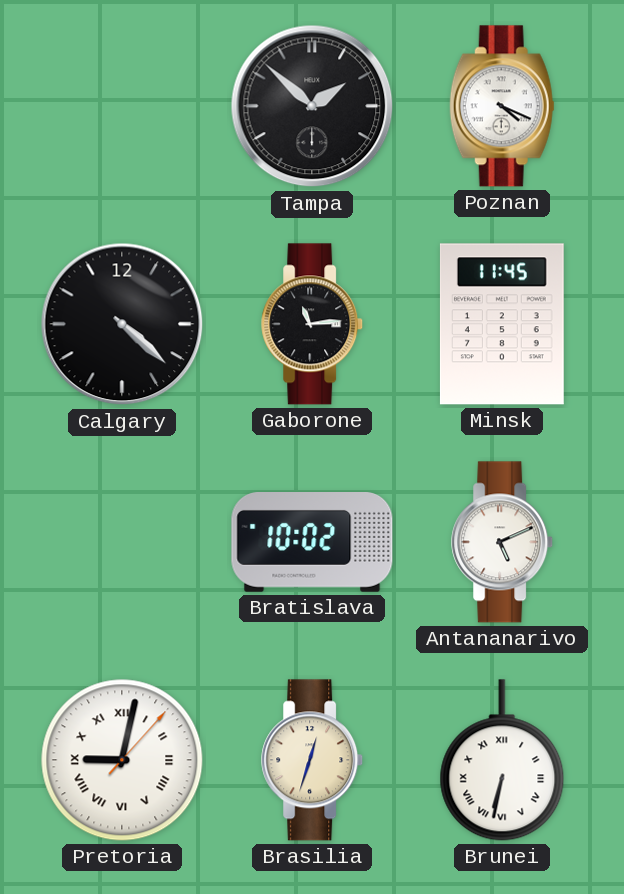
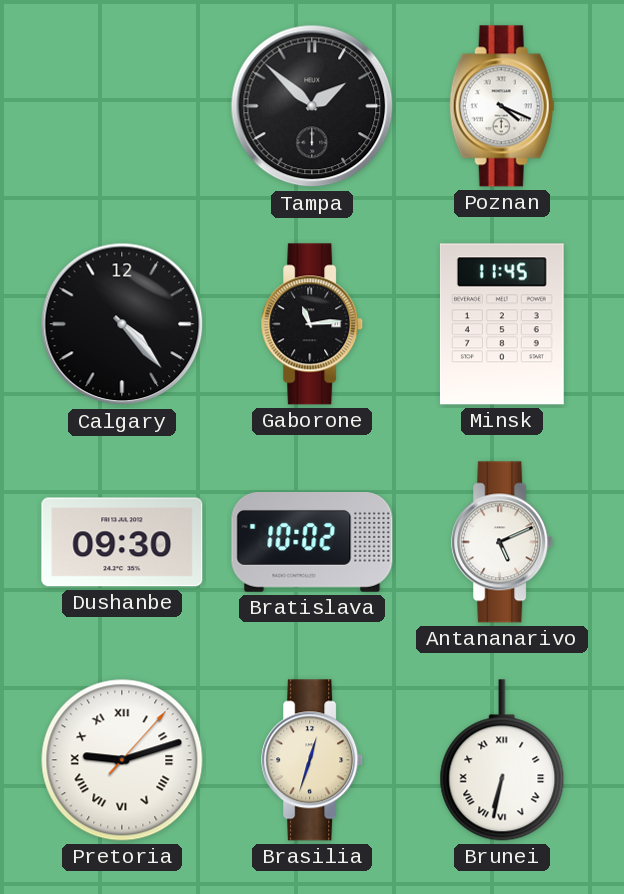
Calgary: 4:22 -> 4:23 (122, 324)
Dushanbe: none -> 09:30 (122, 542)
Pretoria: 9:02 -> 9:12 (122, 760)
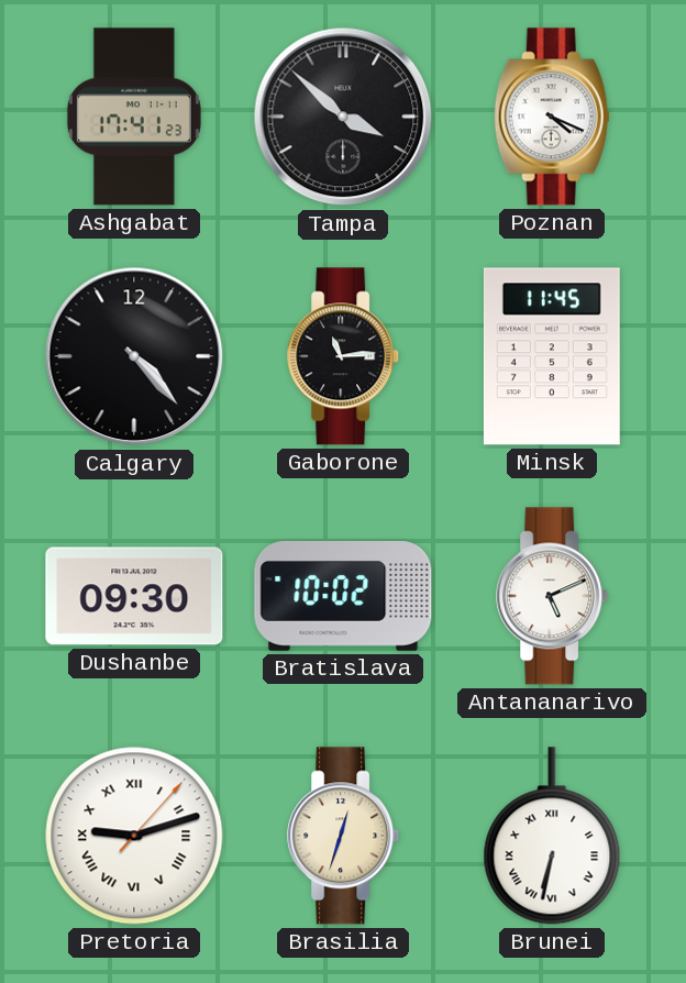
Ashgabat: none -> 17:41 (134, 117)
Tampa: 1:52 -> 3:52 (343, 117)
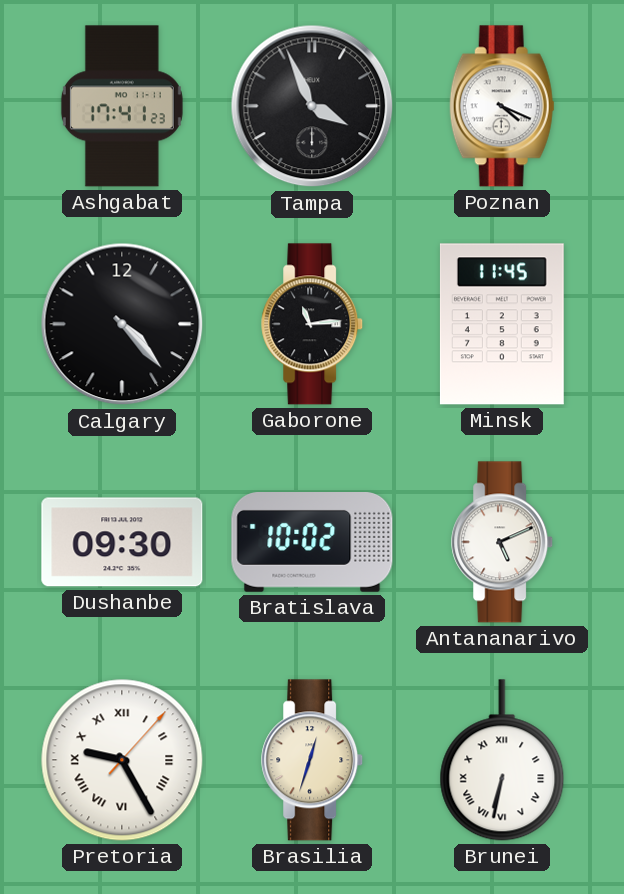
Tampa: 3:52 -> 3:56 (312, 106)
Pretoria: 9:12 -> 9:25 (122, 760)
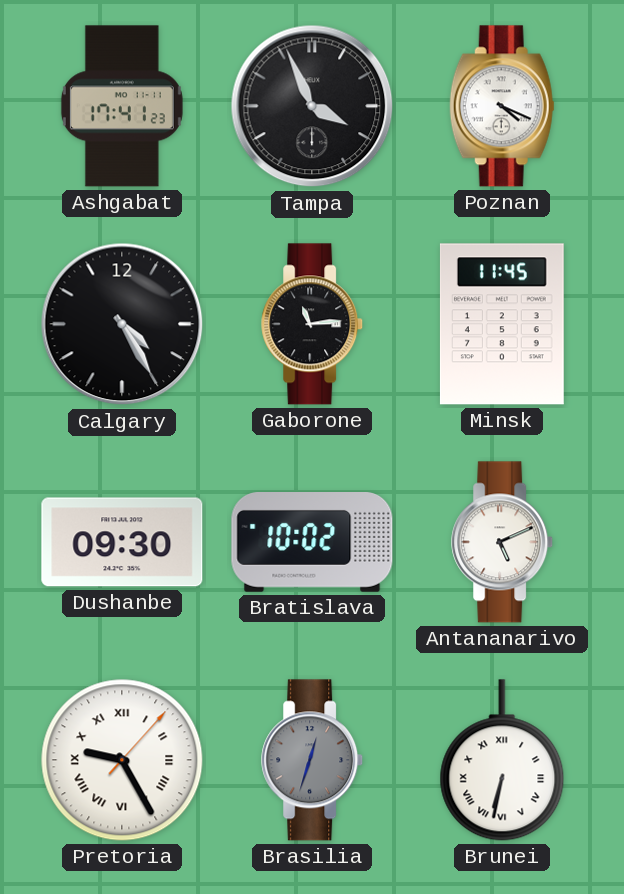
Calgary: 4:23 -> 4:25 (122, 324)
Brasilia dial: cream -> grey (313, 760)
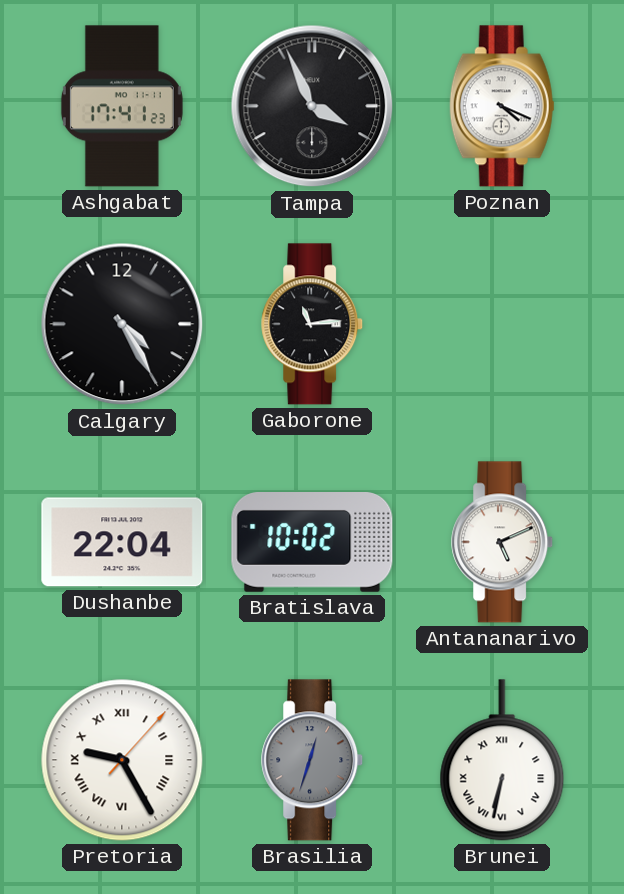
Minsk: 11:45 -> none (502, 324)
Dushanbe: 09:30 -> 22:04 (122, 542)
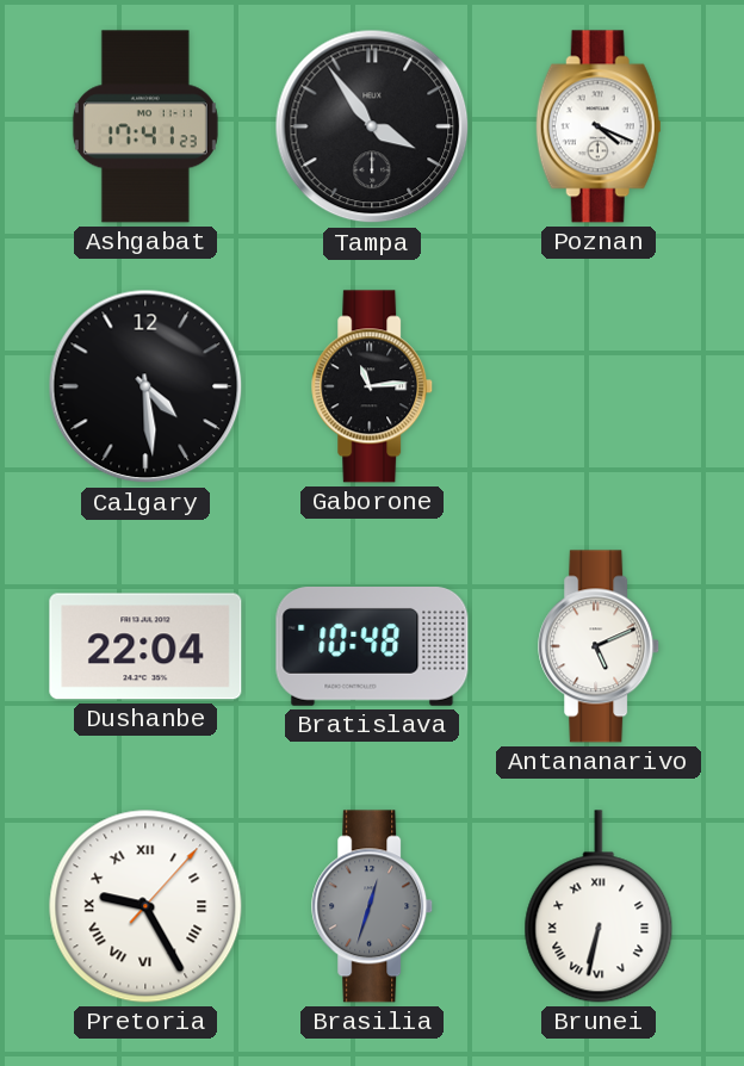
Tampa: 3:56 -> 3:54 (372, 126)
Calgary: 4:25 -> 4:29 (145, 386)
Bratislava: 10:02 -> 10:48 (372, 647)
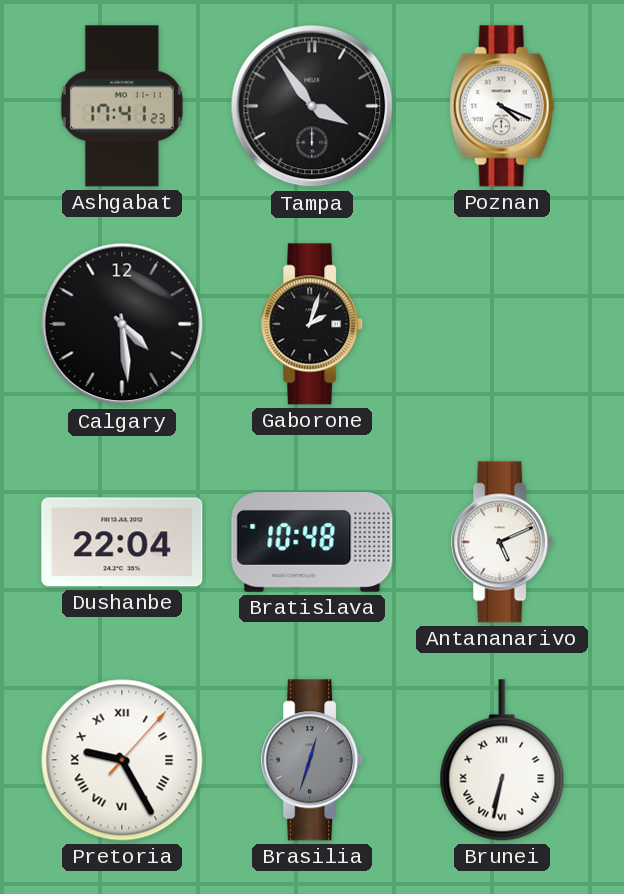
Gaborone: 11:14 -> 2:03 (313, 324)
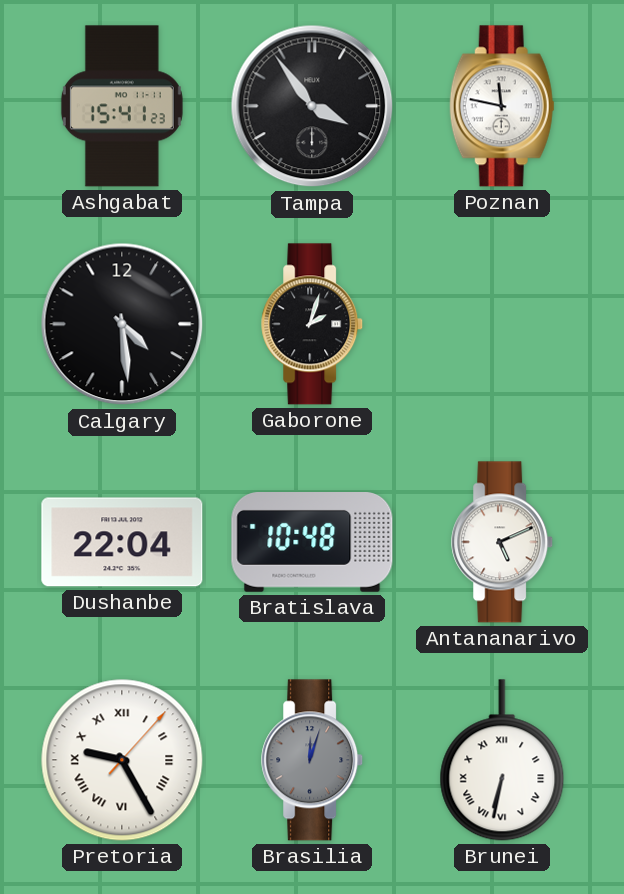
Ashgabat: 17:41 -> 15:41 (122, 106)
Poznan: 4:19 -> 11:47 (502, 106)
Brasilia: 12:33 -> 12:03 (313, 760)
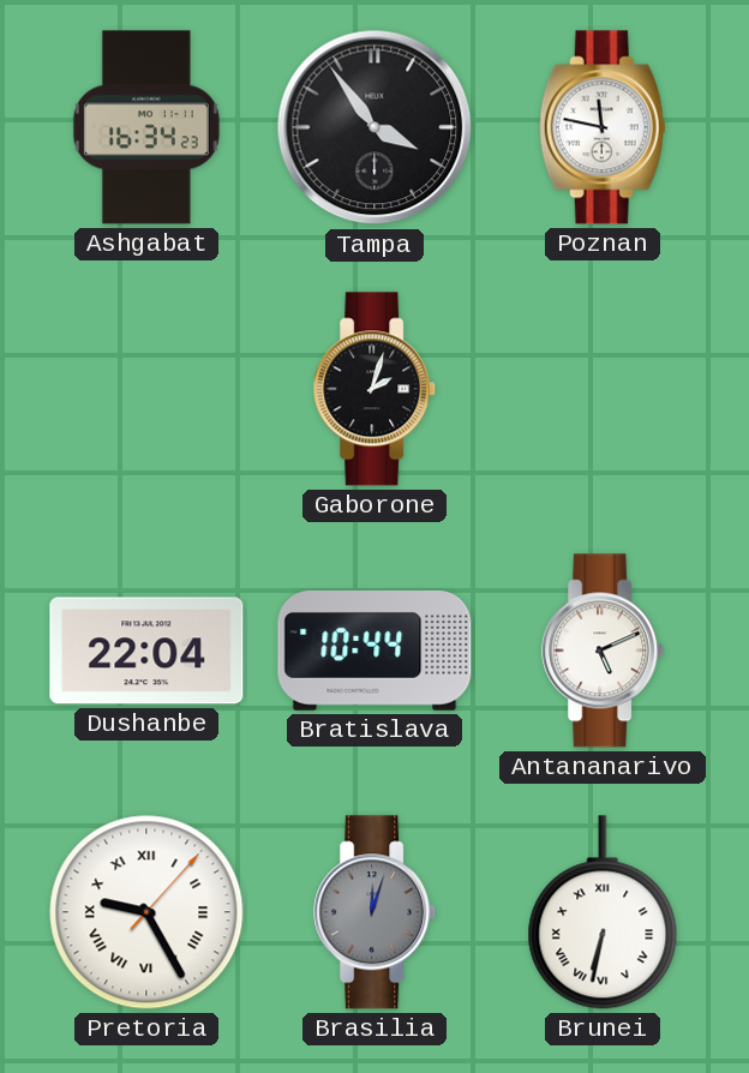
Ashgabat: 15:41 -> 16:34 (146, 127)
Calgary: 4:29 -> none (122, 324)
Bratislava: 10:48 -> 10:44 (374, 652)
